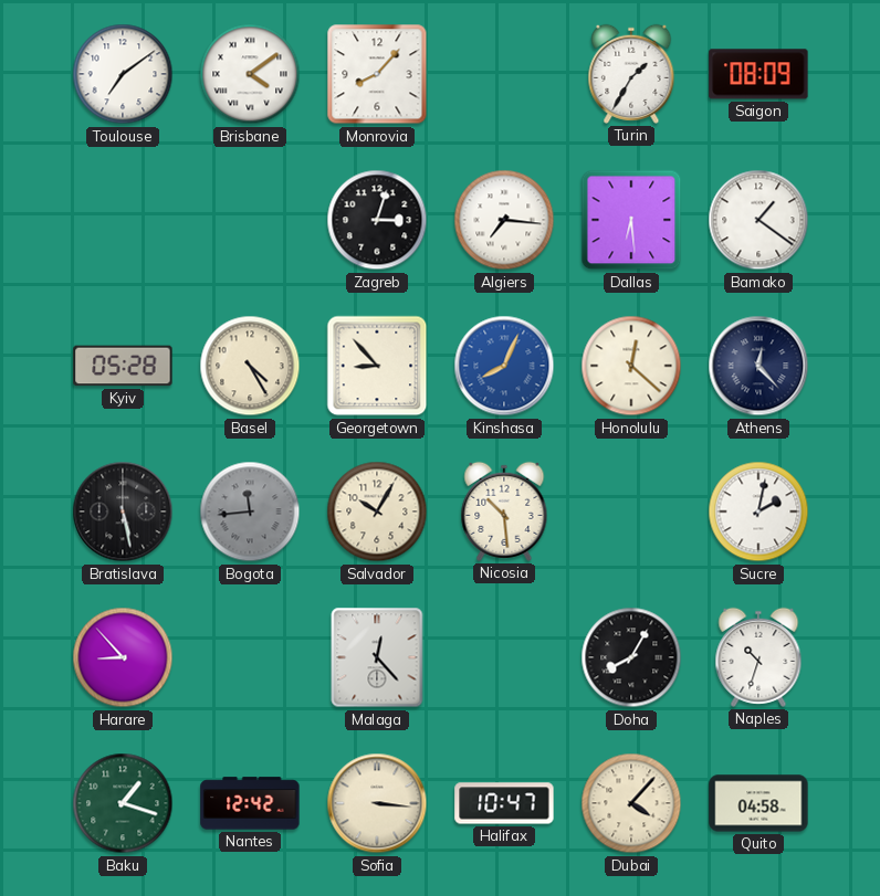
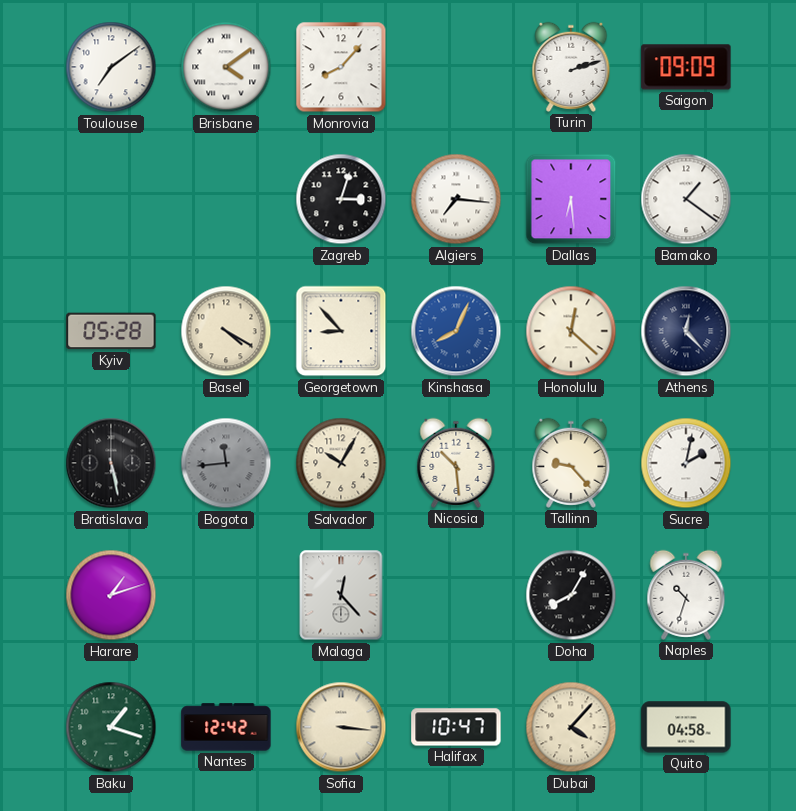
Turin: 1:35 -> 2:12 (571, 67)
Saigon: 08:09 -> 09:09 (686, 67)
Basel: 4:25 -> 4:20 (226, 331)
Tallinn: none -> 9:23 (571, 463)
Harare: 8:53 -> 1:12 (111, 595)
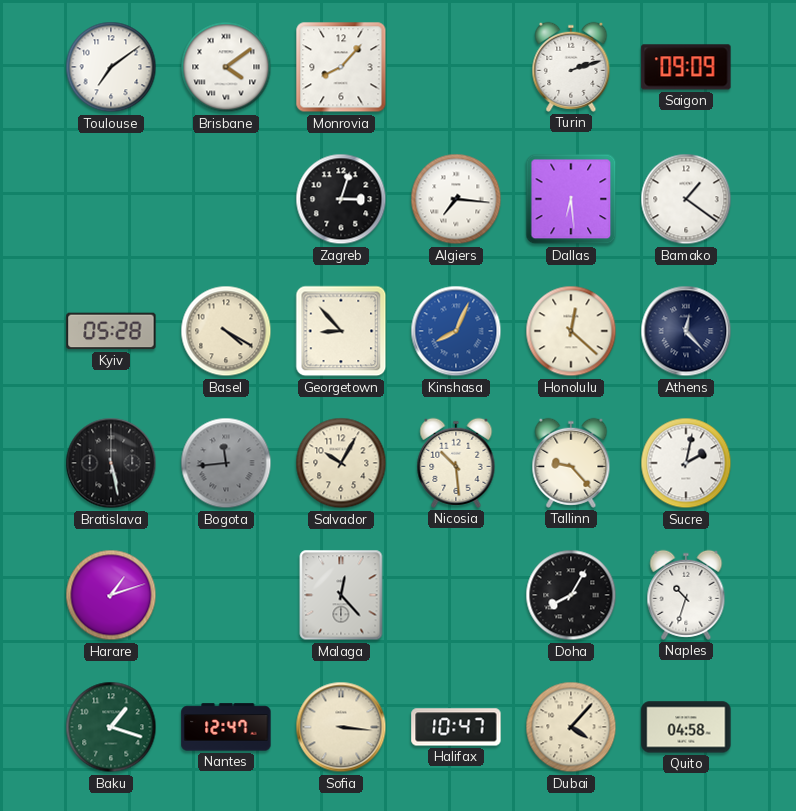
Nantes: 12:42 -> 12:47 (226, 727)
